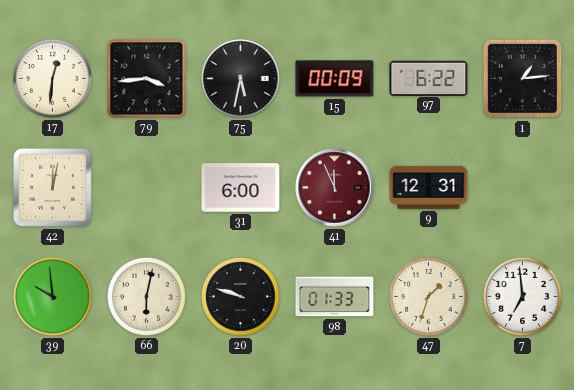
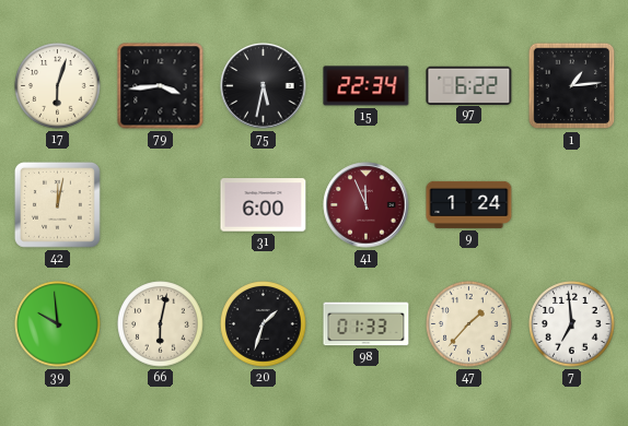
17: 12:31 -> 6:03 (58, 86)
15: 00:09 -> 22:34 (367, 86)
9: 12:31 -> 1:24 (469, 204)
20: 9:48 -> 1:33 (264, 324)
47: 1:33 -> 1:37 (469, 324)
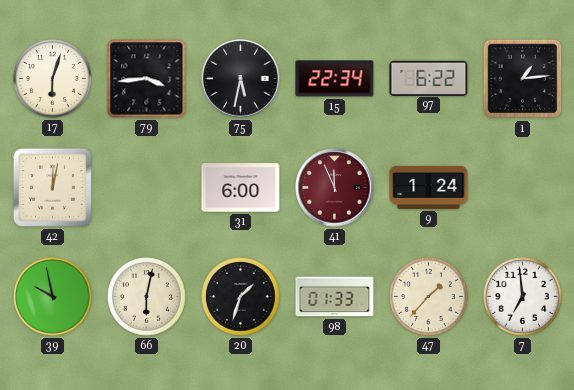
39: 9:59 -> 9:58 (53, 297)
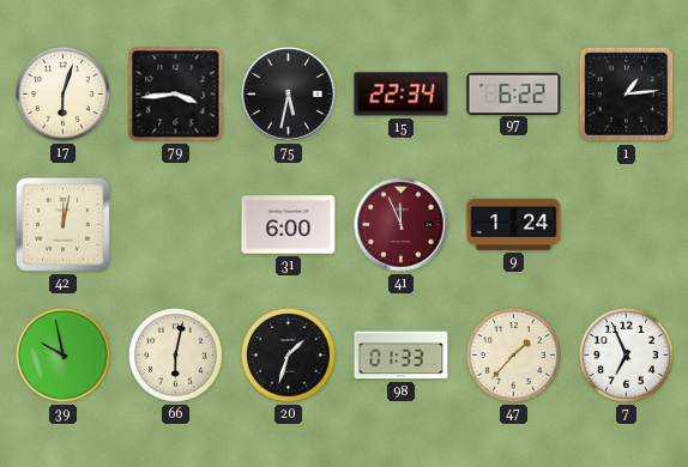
7: 6:59 -> 6:56 (627, 356)
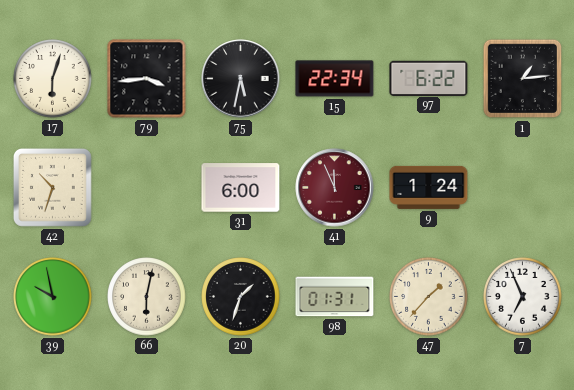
42: 12:02 -> 10:33 (52, 187)
98: 01:33 -> 01:31 (335, 297)
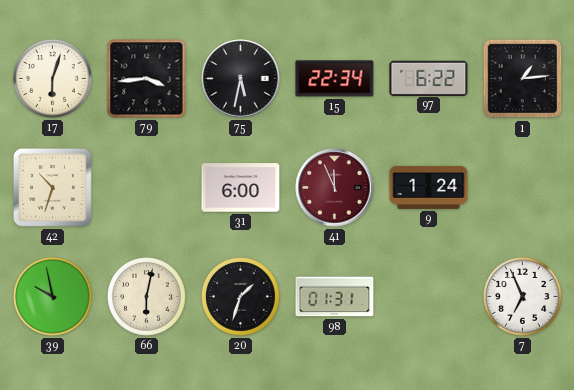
47: 1:37 -> none (429, 297)
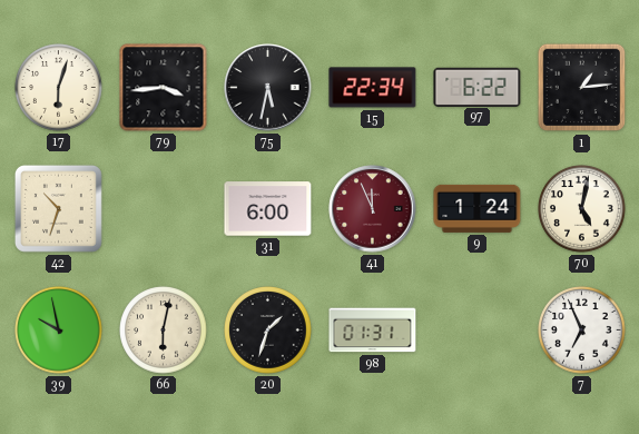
70: none -> 5:02 (582, 209)
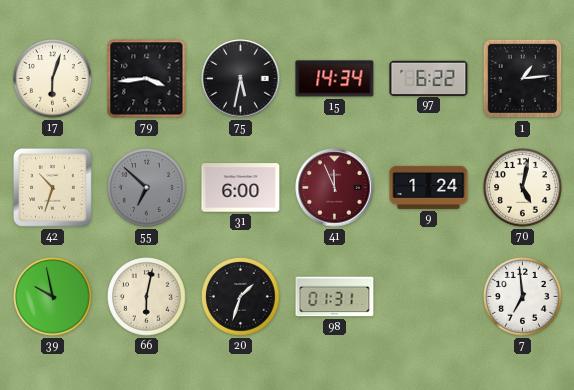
15: 22:34 -> 14:34 (335, 79)
55: none -> 6:52 (147, 188)
7: 6:56 -> 6:59 (523, 297)
